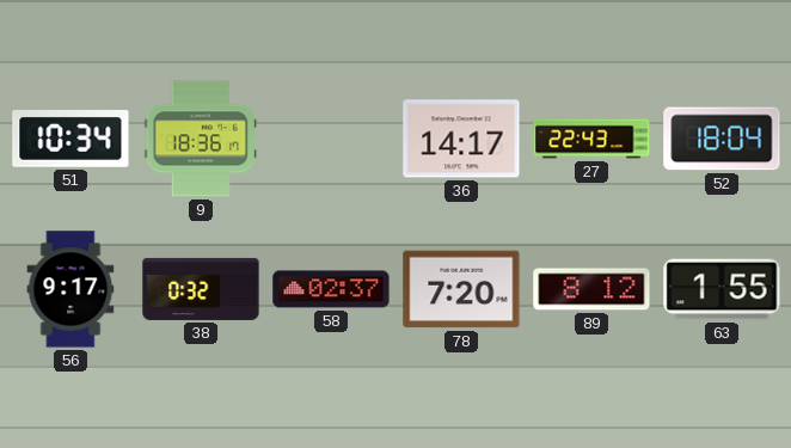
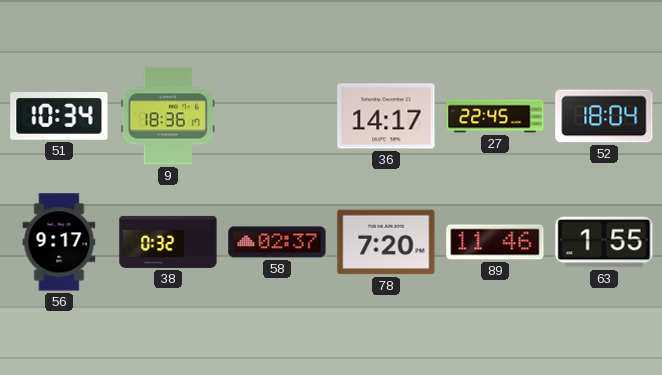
27: 22:43 -> 22:45 (495, 116)
89: 8:12 -> 11:46 (495, 242)
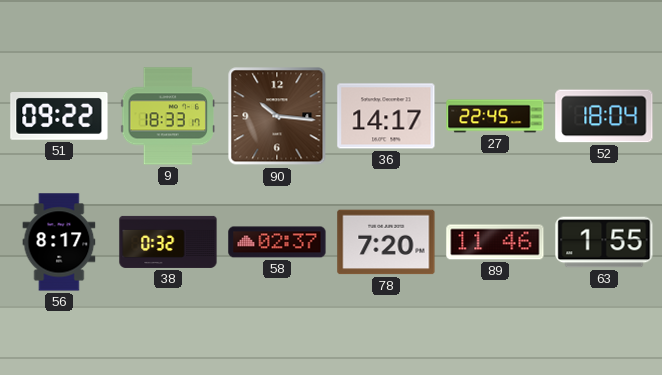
51: 10:34 -> 09:22 (59, 117)
9: 18:36 -> 18:33 (168, 116)
90: none -> 10:16 (277, 116)
56: 9:17 -> 8:17 (59, 242)
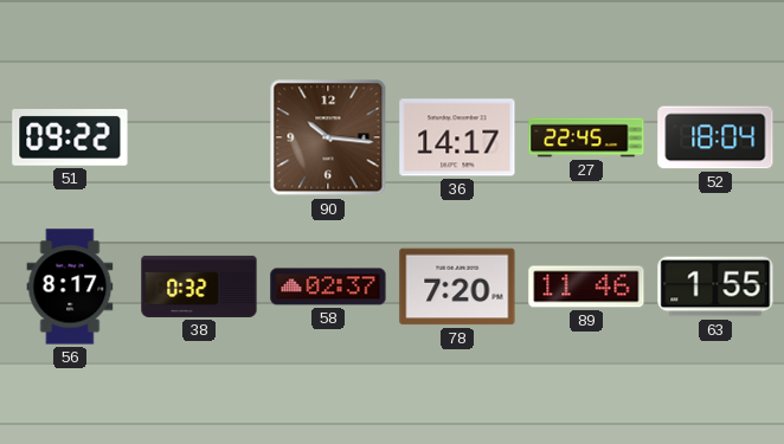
9: 18:33 -> none (168, 116)
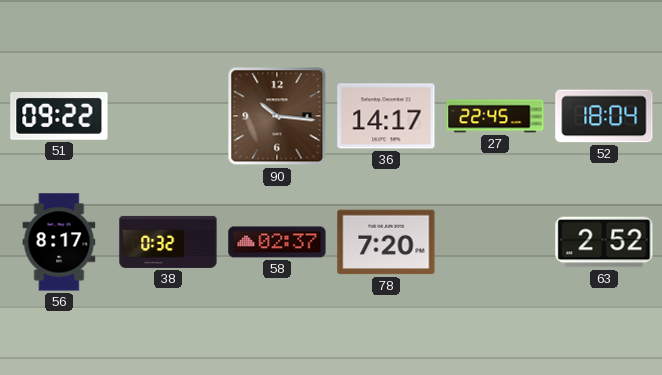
89: 11:46 -> none (586, 287)
63: 1:55 -> 2:52 (604, 242)
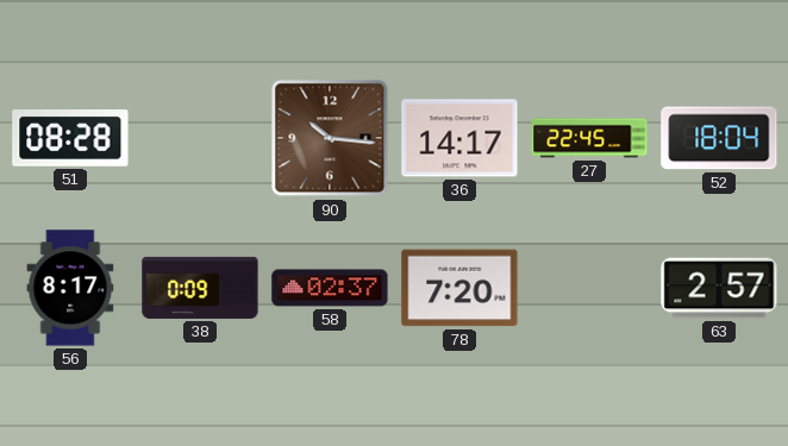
51: 09:22 -> 08:28 (70, 139)
38: 0:32 -> 0:09 (200, 288)
63: 2:52 -> 2:57 (719, 288)
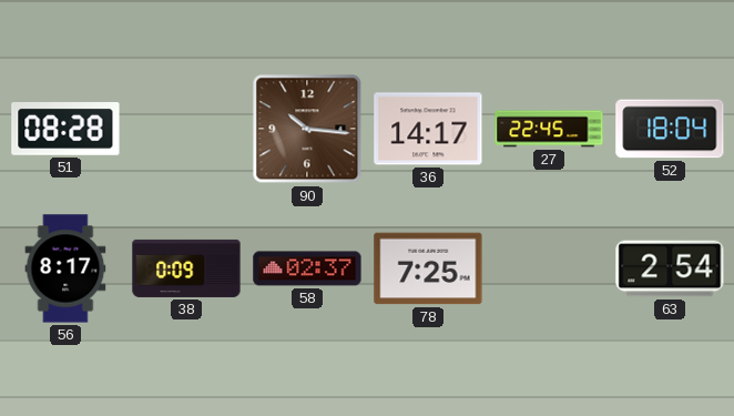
78: 7:20 -> 7:25 (428, 268)
63: 2:57 -> 2:54 (670, 268)
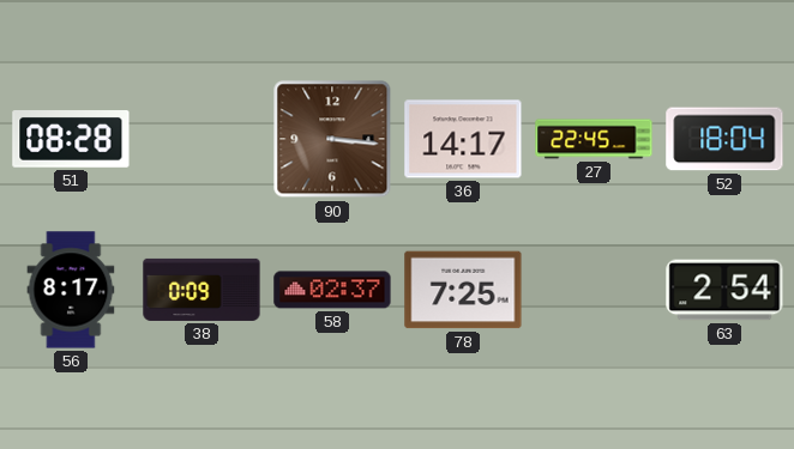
90: 10:16 -> 3:16 (332, 139)
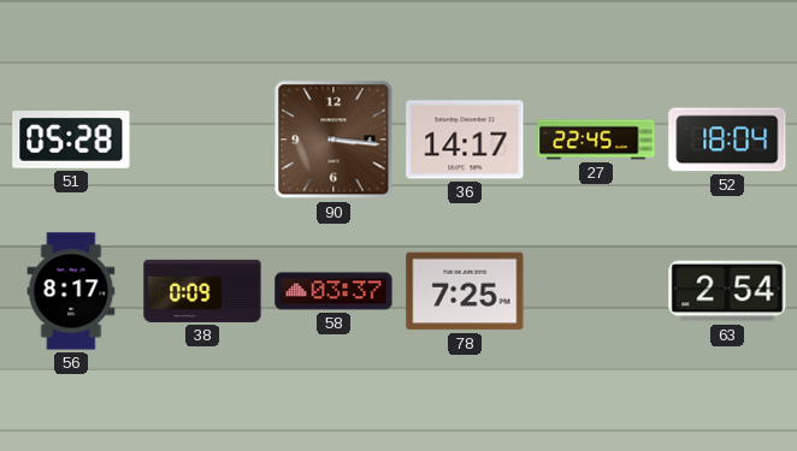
51: 08:28 -> 05:28 (71, 141)
58: 02:37 -> 03:37 (333, 291)
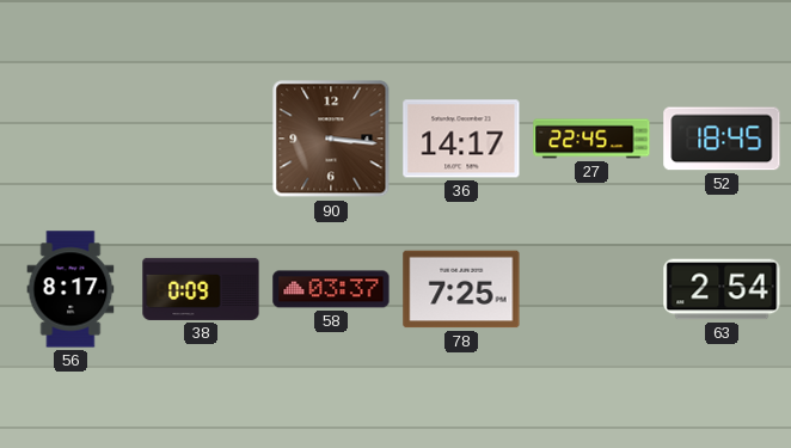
51: 05:28 -> none (71, 141)
52: 18:04 -> 18:45 (722, 139)
